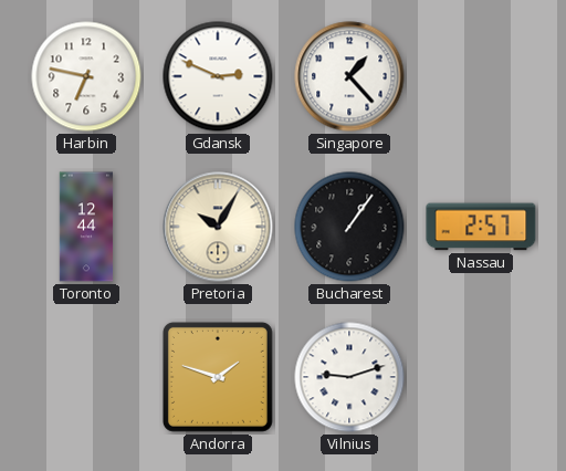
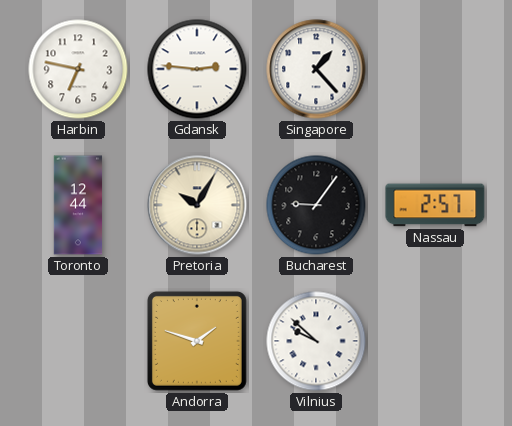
Gdansk: 2:49 -> 2:46 (197, 69)
Bucharest: 1:06 -> 9:06 (316, 205)
Vilnius: 9:12 -> 9:52 (316, 341)
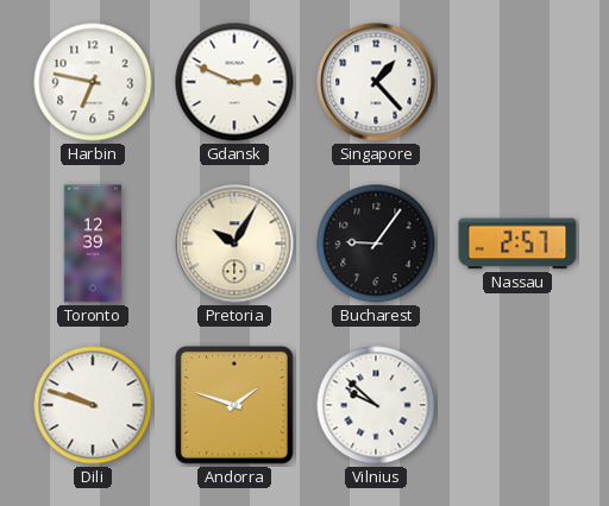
Gdansk: 2:46 -> 2:49 (234, 82)
Toronto: 12:44 -> 12:39 (93, 243)
Dili: none -> 9:48 (93, 405)
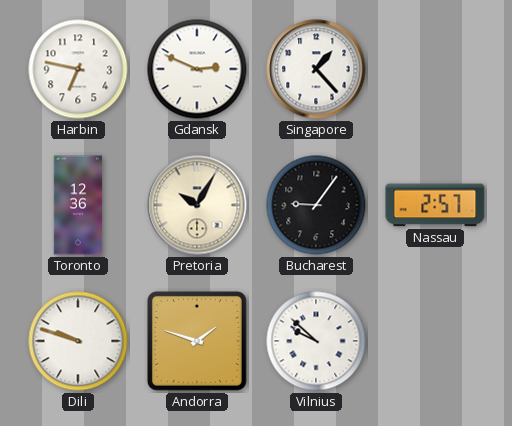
Toronto: 12:39 -> 12:36 (78, 205)
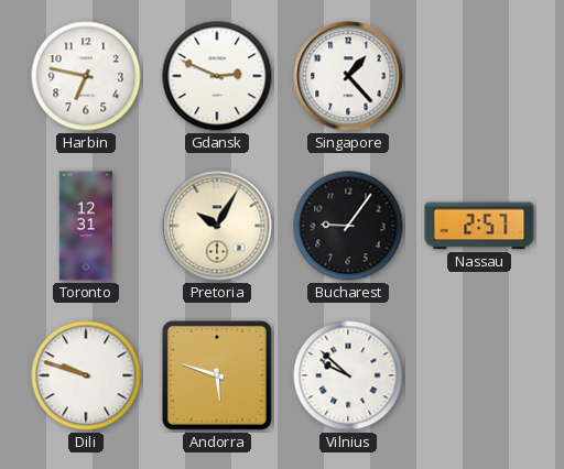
Toronto: 12:36 -> 12:31 (86, 226)
Andorra: 1:48 -> 5:48 (217, 375)
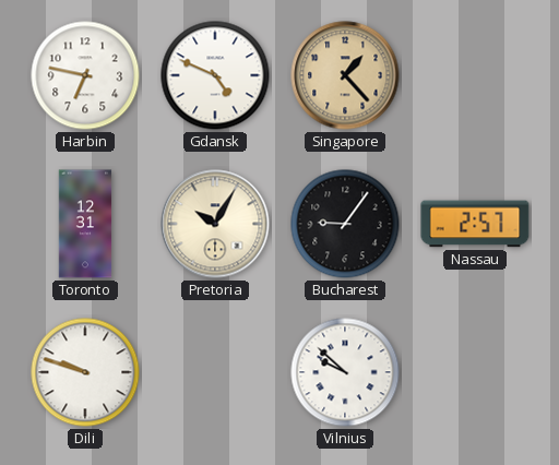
Gdansk: 2:49 -> 4:49 (215, 75)
Singapore dial: white -> champagne (345, 75)
Andorra: 5:48 -> none (217, 375)
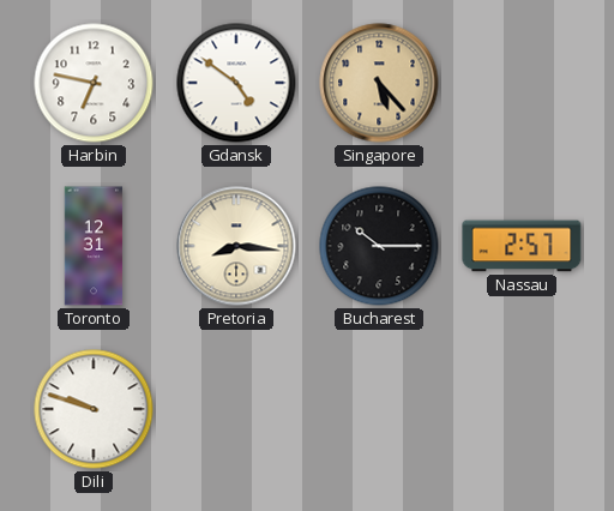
Gdansk: 4:49 -> 4:51 (236, 83)
Singapore: 1:23 -> 5:23 (379, 83)
Pretoria: 10:05 -> 8:16 (236, 246)
Bucharest: 9:06 -> 10:15 (379, 246)
Vilnius: 9:52 -> none (345, 372)
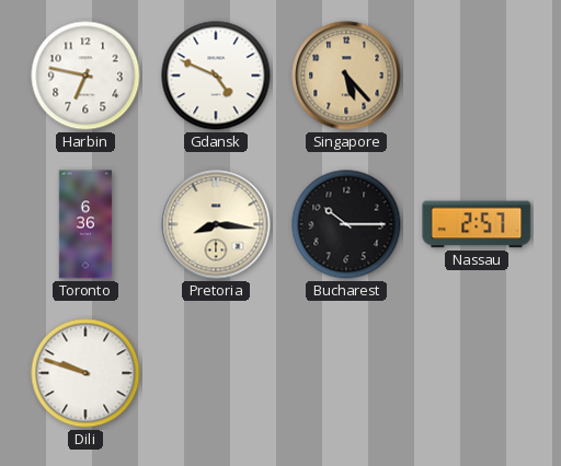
Gdansk: 4:51 -> 4:49 (216, 75)
Toronto: 12:31 -> 6:36 (85, 224)
